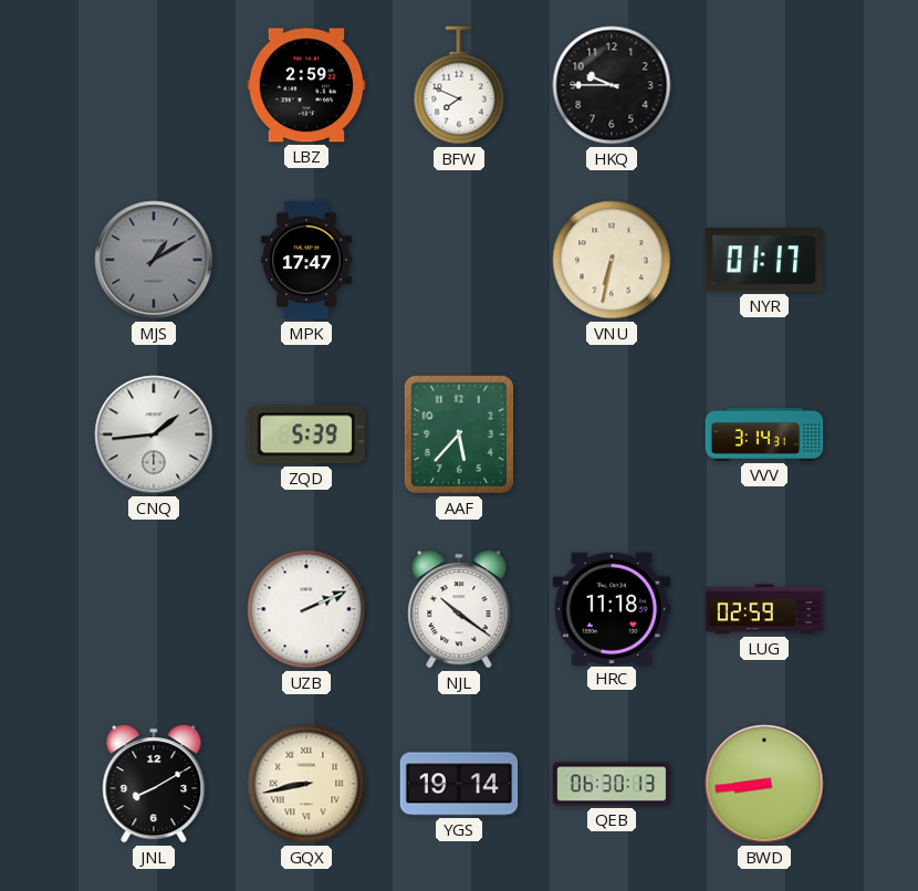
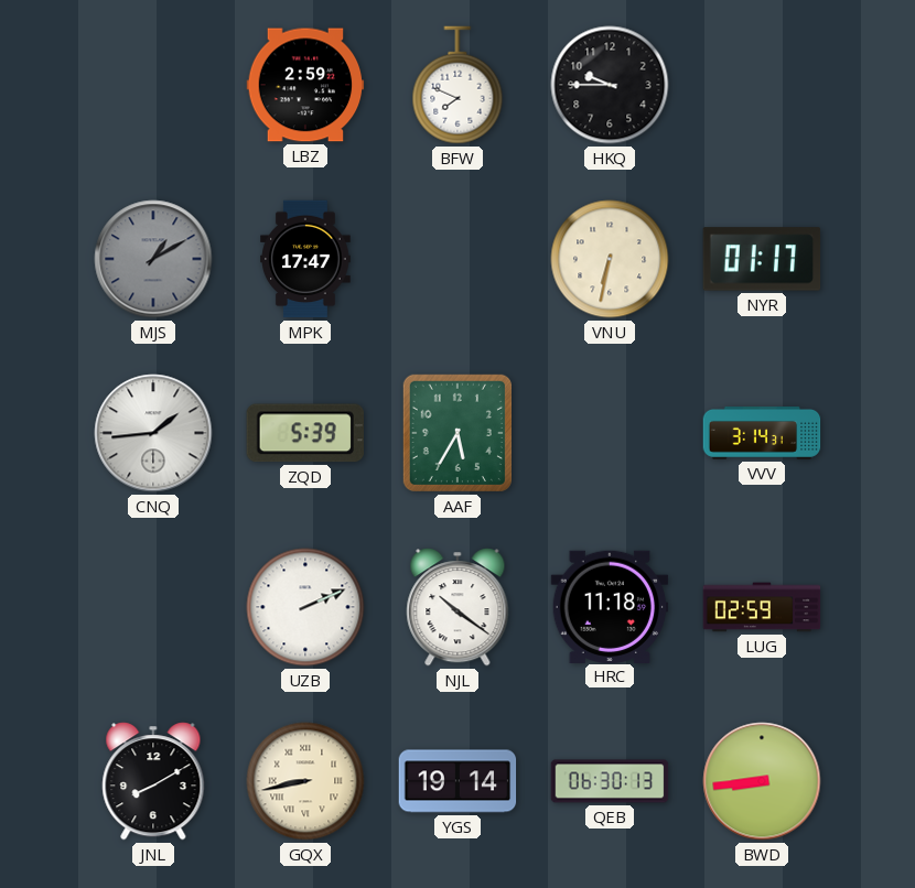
AAF: 5:37 -> 5:35 (457, 433)
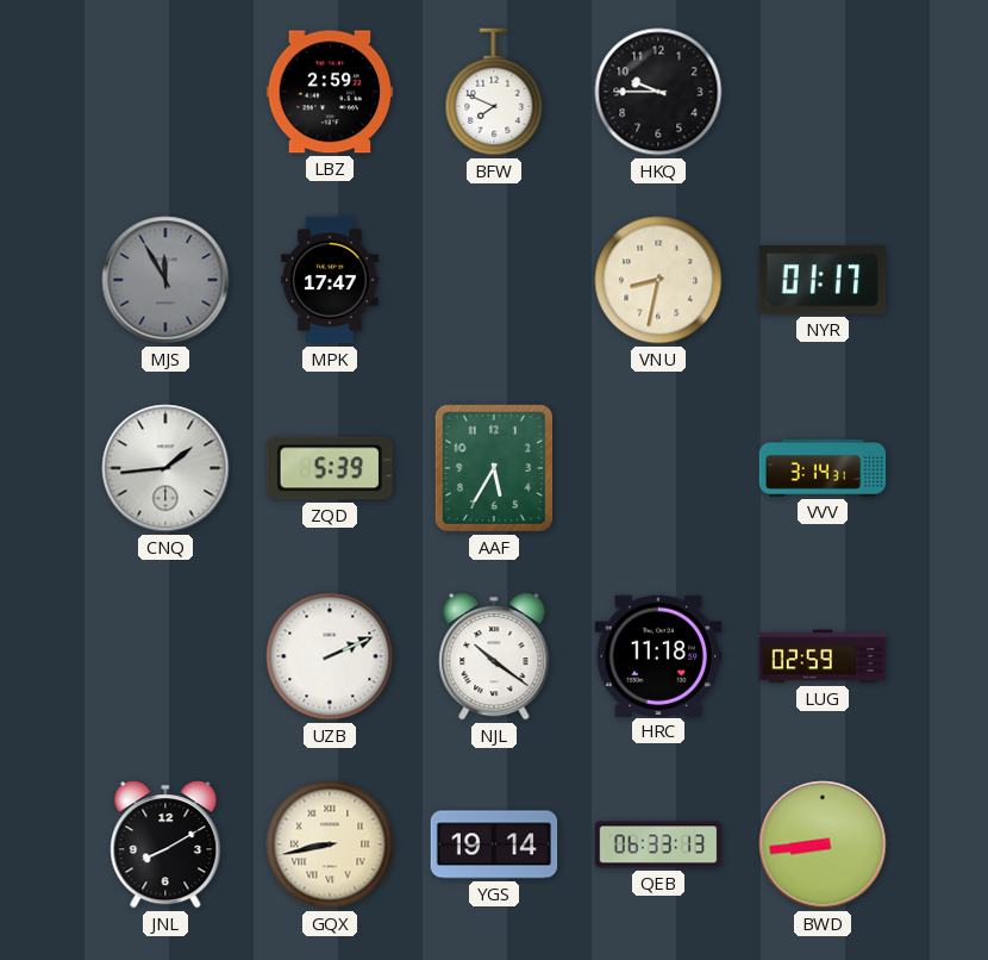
MJS: 1:10 -> 11:55 (165, 280)
VNU: 6:32 -> 8:32 (658, 280)
QEB: 06:30 -> 06:33 (658, 844)
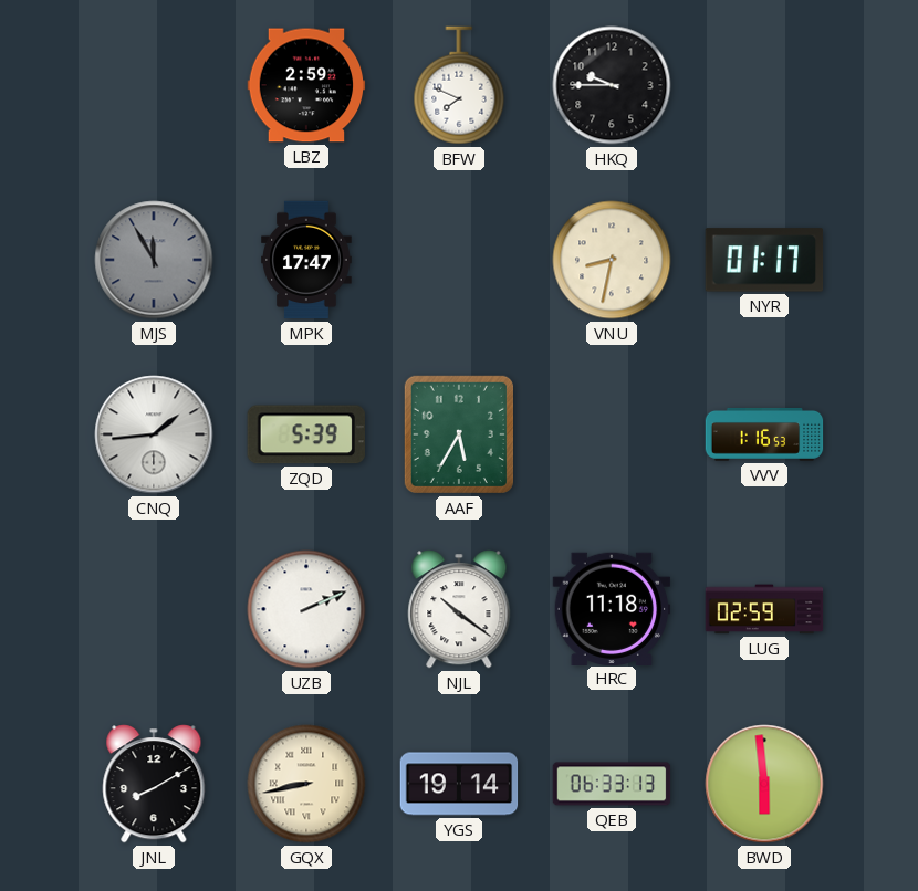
VVV: 3:14 -> 1:16 (764, 434)
BWD: 8:44 -> 5:59 (764, 784)
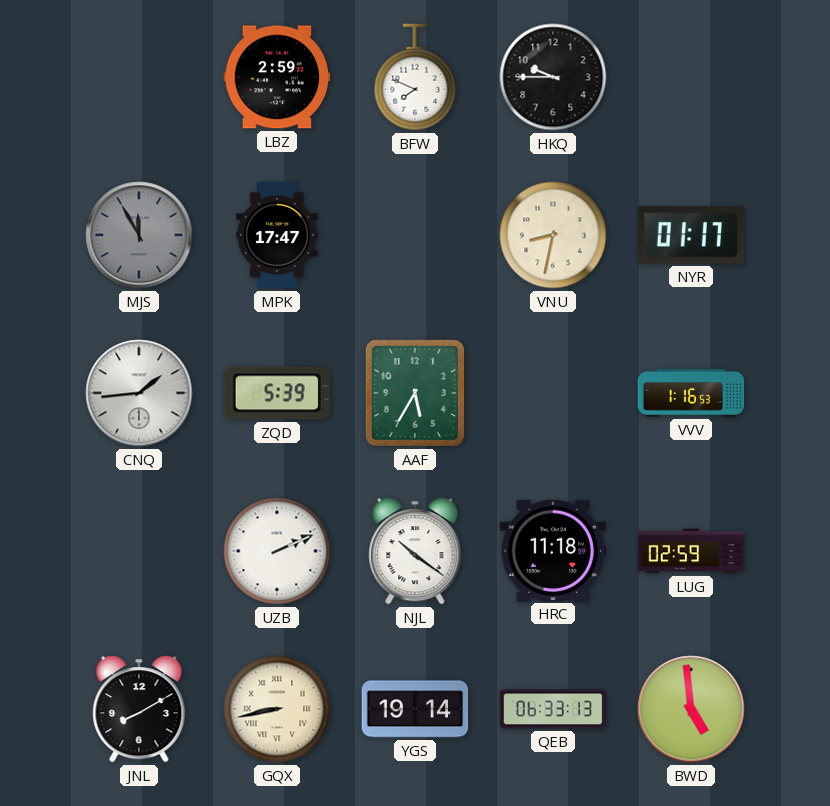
BWD: 5:59 -> 4:59 (691, 709)
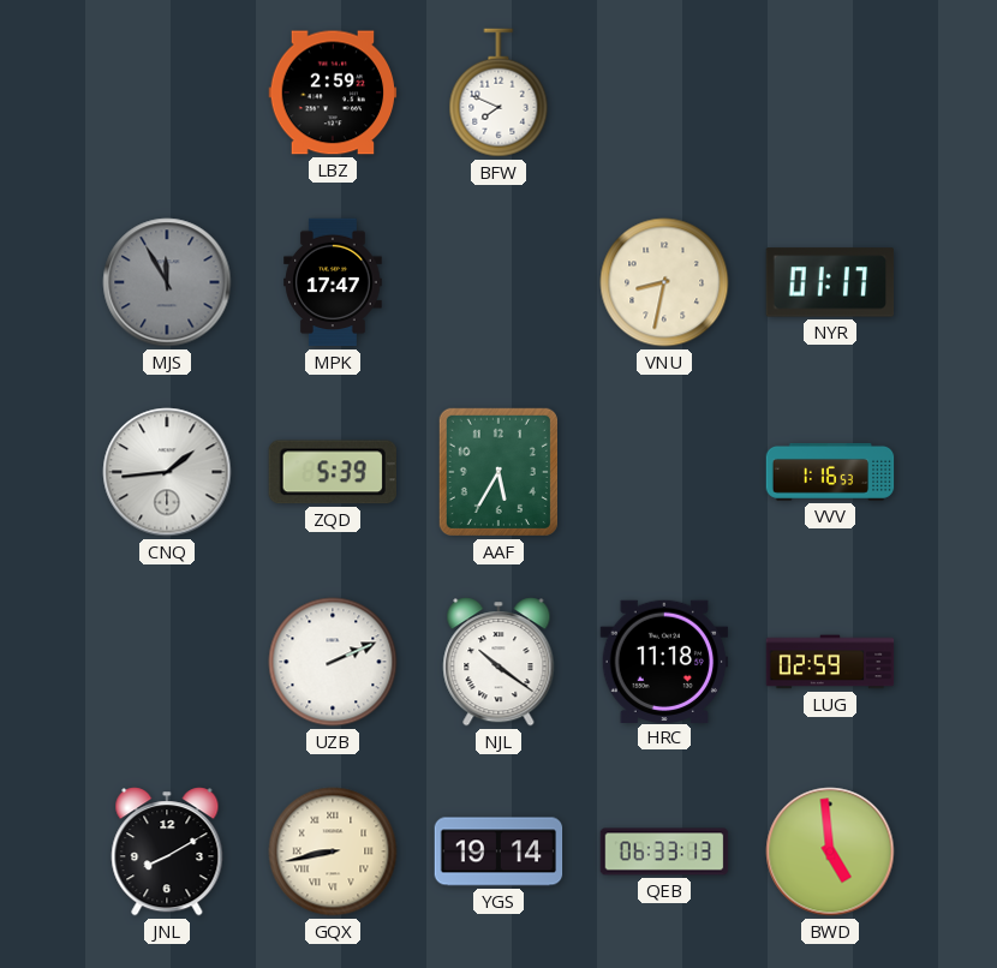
HKQ: 9:45 -> none (553, 77)
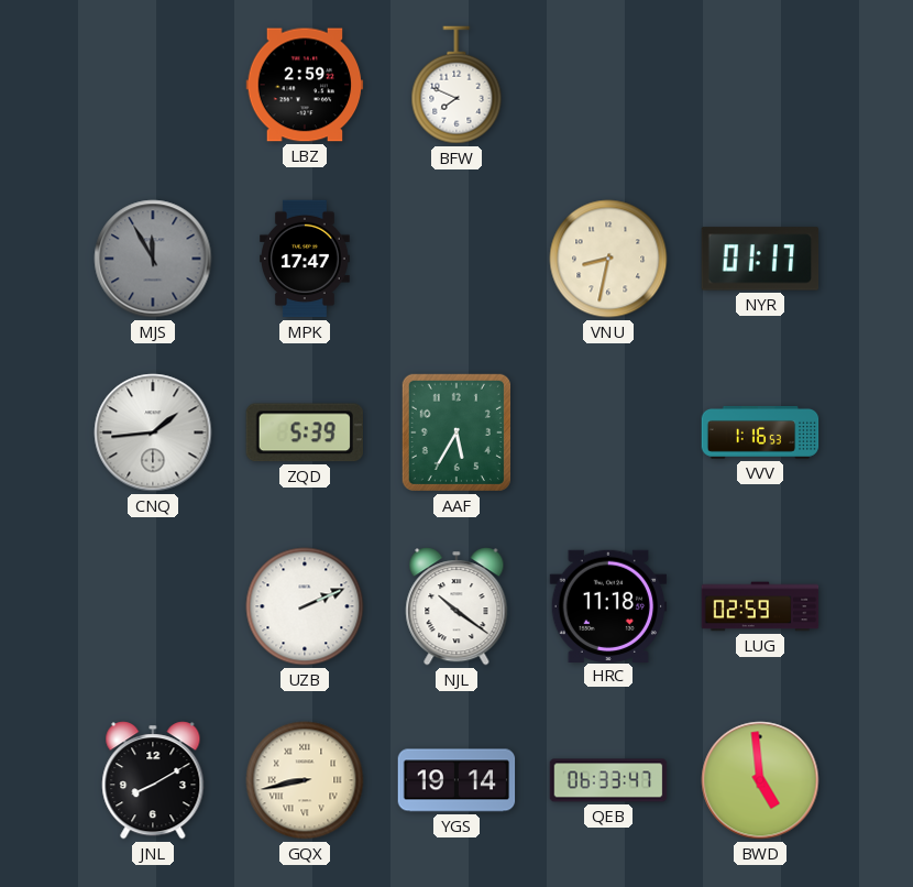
QEB: 06:33:13 -> 06:33:47 (608, 780)
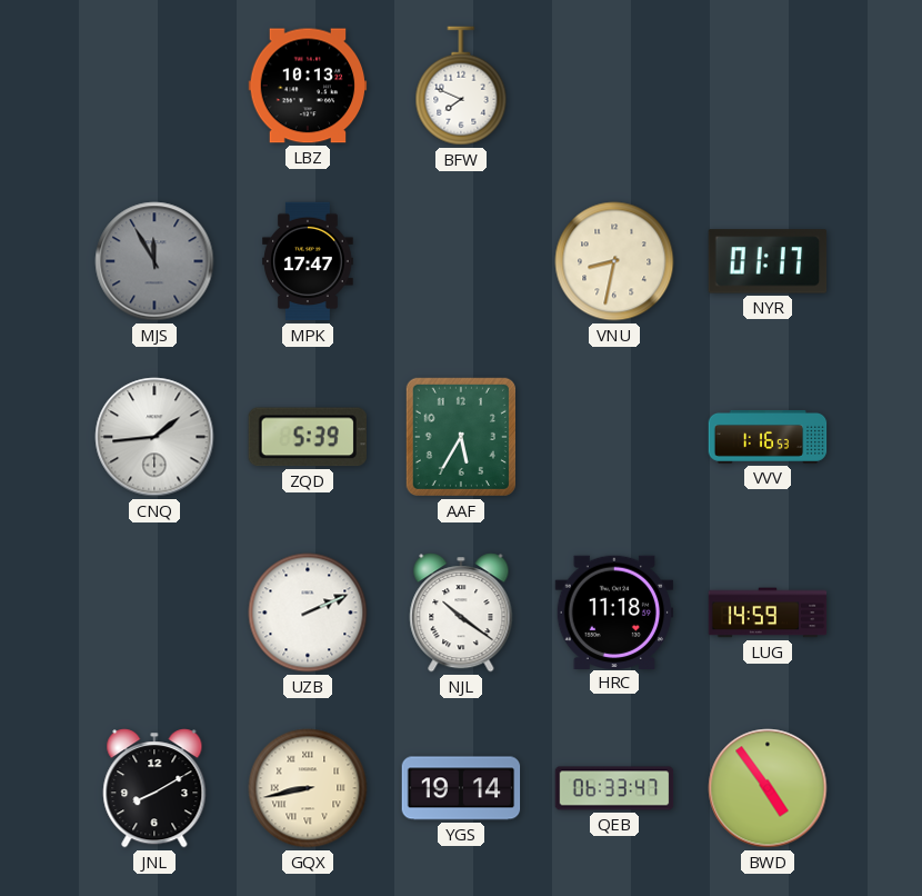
LBZ: 2:59 -> 10:13 (308, 86)
LUG: 02:59 -> 14:59 (768, 613)
BWD: 4:59 -> 4:54 (768, 788)
